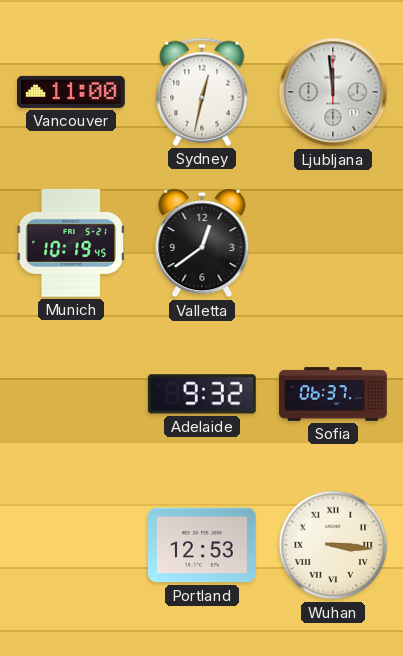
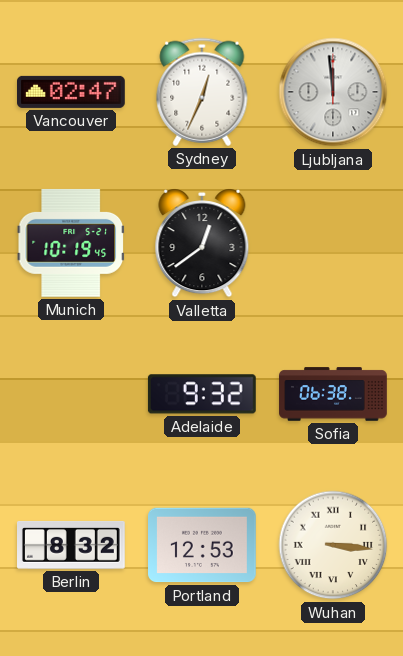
Vancouver: 11:00 -> 02:47 (72, 92)
Sydney: 12:32 -> 12:34 (202, 92)
Sofia: 06:37 -> 06:38 (333, 394)
Berlin: none -> 8:32 (72, 545)
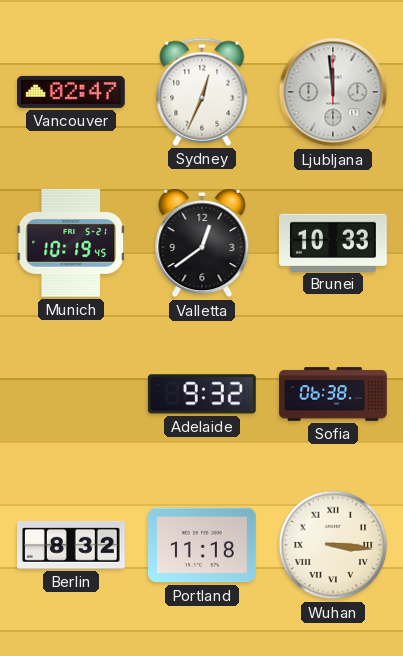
Brunei: none -> 10:33 (334, 242)
Portland: 12:53 -> 11:18 (203, 545)
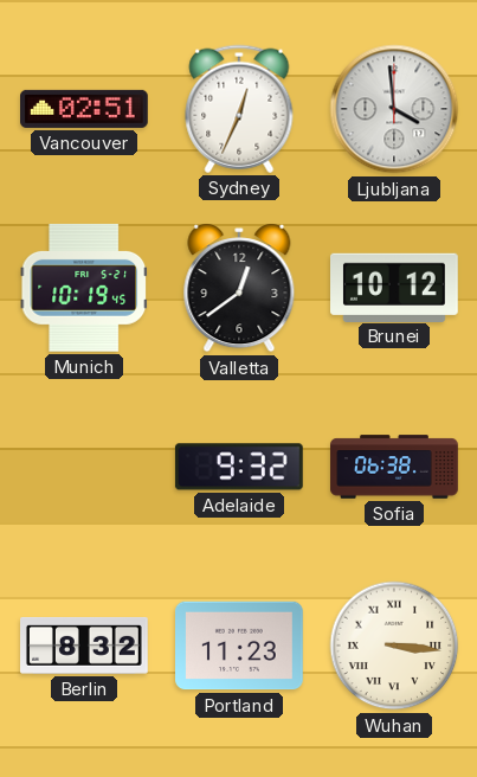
Vancouver: 02:47 -> 02:51 (85, 109)
Ljubljana: 11:59 -> 3:59 (394, 109)
Brunei: 10:33 -> 10:12 (395, 287)
Portland: 11:18 -> 11:23 (240, 646)
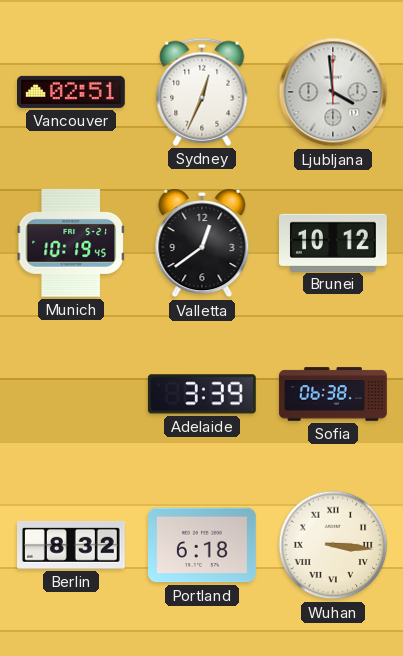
Adelaide: 9:32 -> 3:39 (202, 394)
Portland: 11:23 -> 6:18 (203, 545)
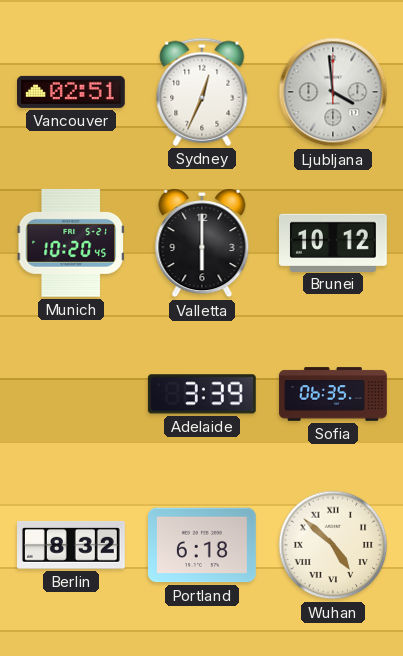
Munich: 10:19 -> 10:20 (71, 243)
Valletta: 12:39 -> 6:00 (202, 243)
Sofia: 06:38 -> 06:35 (333, 394)
Wuhan: 3:16 -> 4:52 (333, 545)
